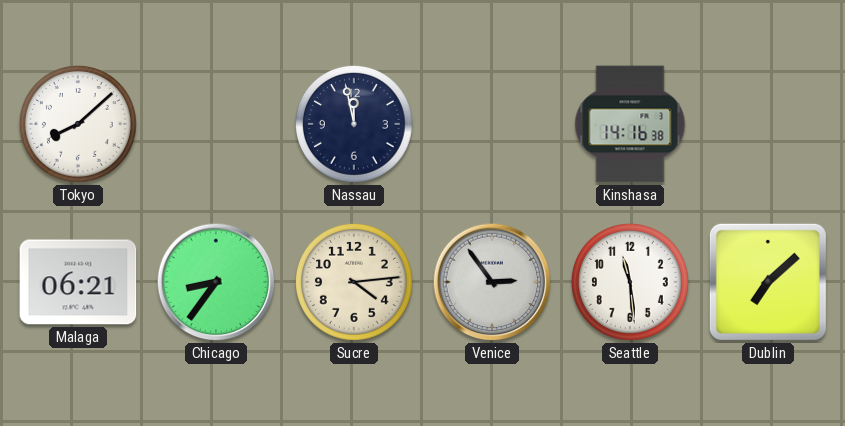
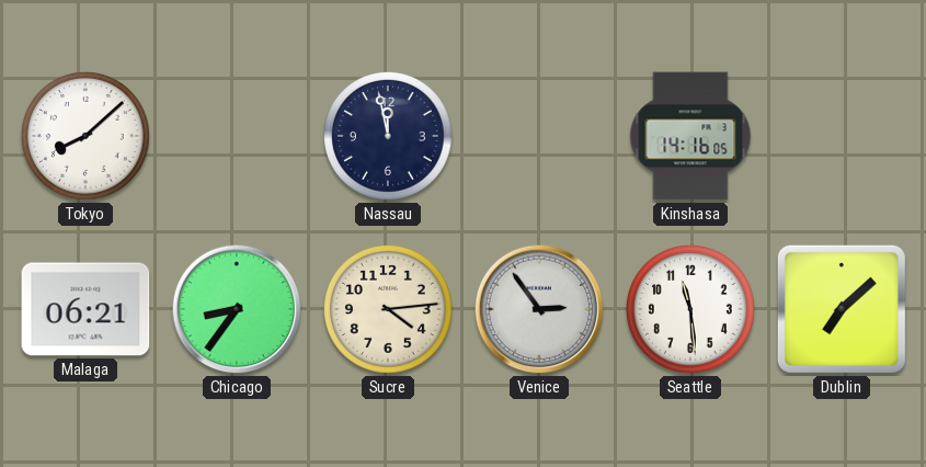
Kinshasa: 14:16:38 -> 14:16:05 (690, 136)
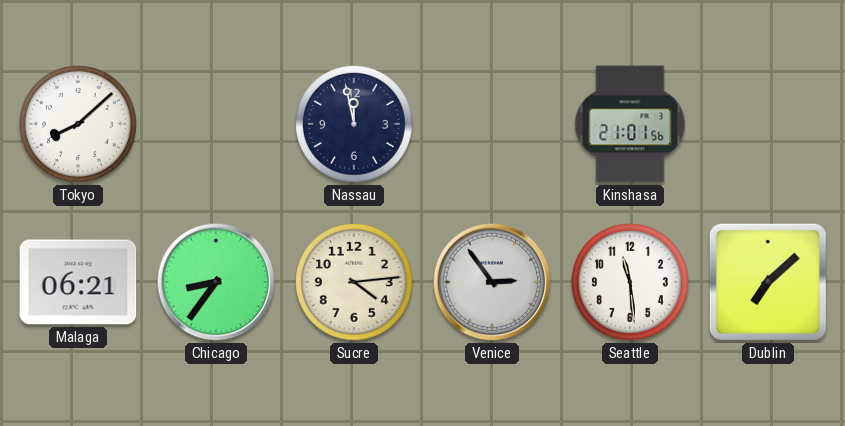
Kinshasa: 14:16 -> 21:01 (630, 124)
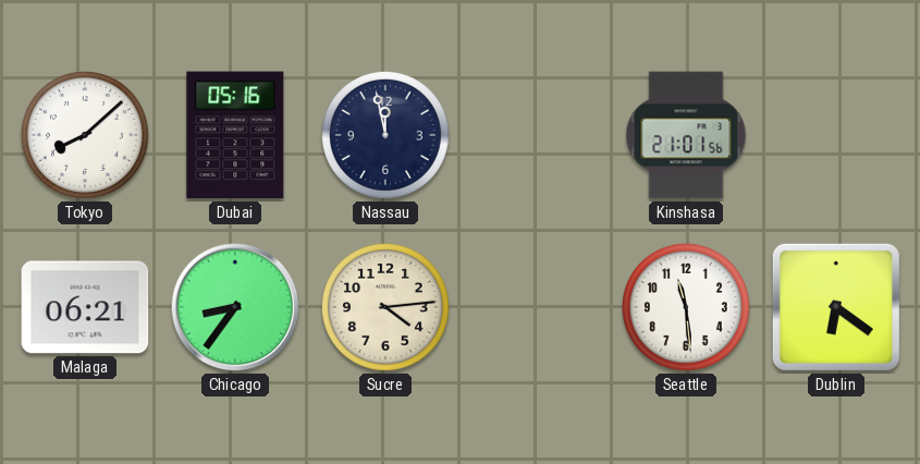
Dubai: none -> 05:16 (235, 135)
Venice: 2:54 -> none (492, 282)
Dublin: 7:08 -> 6:21 (836, 307)
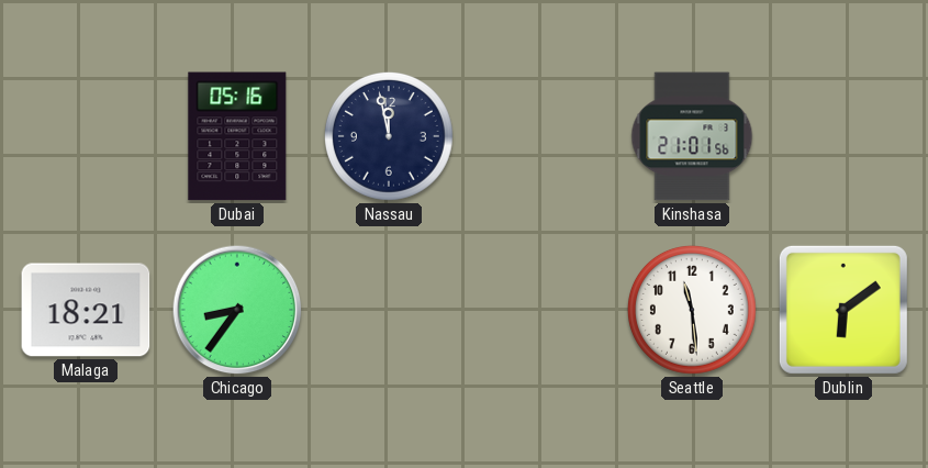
Tokyo: 8:08 -> none (85, 135)
Malaga: 06:21 -> 18:21 (86, 310)
Sucre: 4:14 -> none (385, 307)
Dublin: 6:21 -> 6:09 (843, 310)
